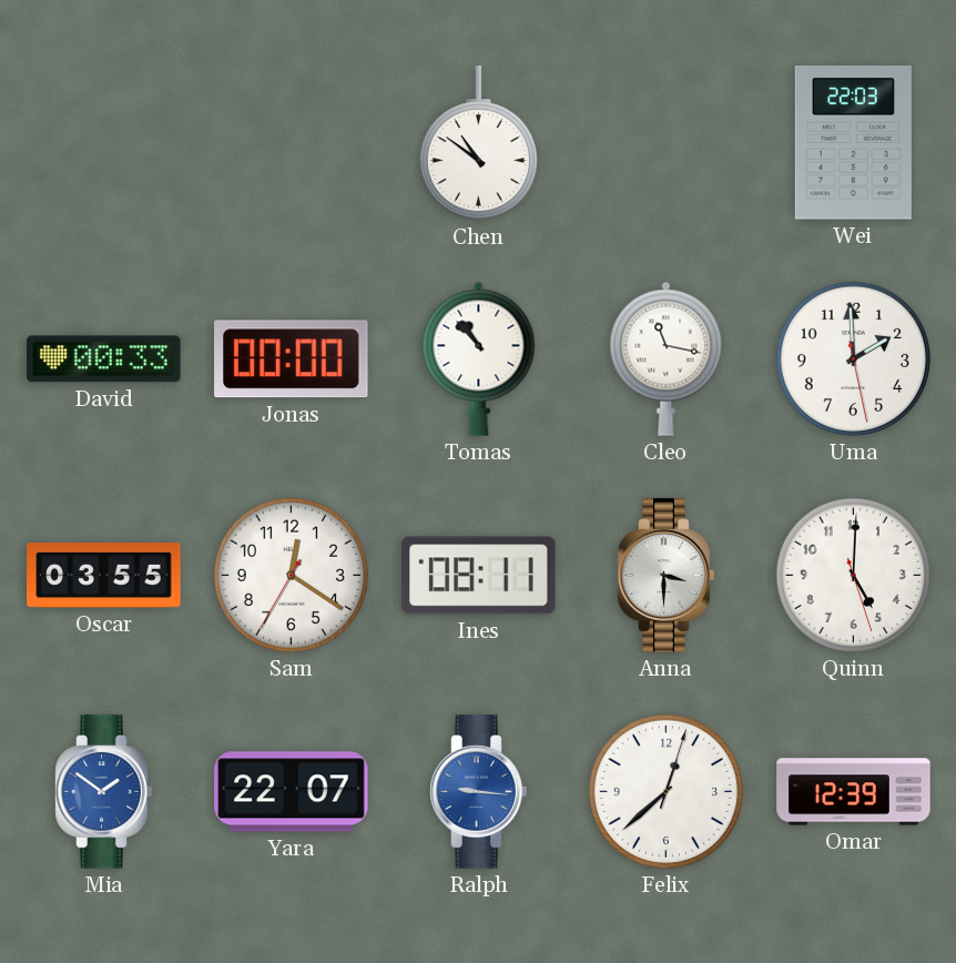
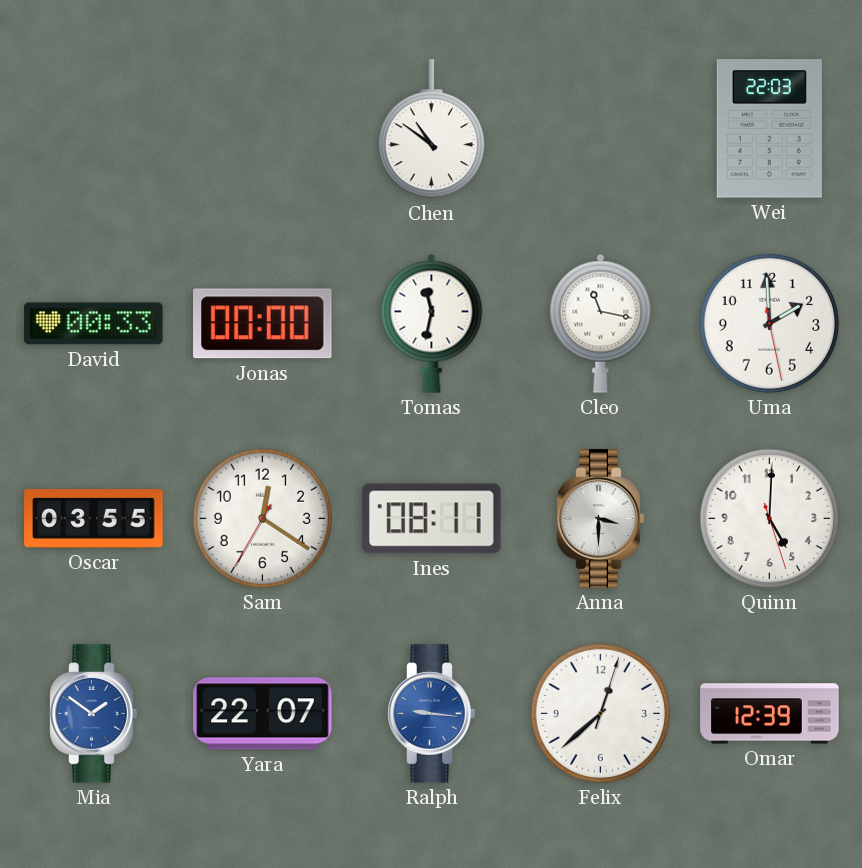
Tomas: 10:53 -> 11:32 (432, 323)
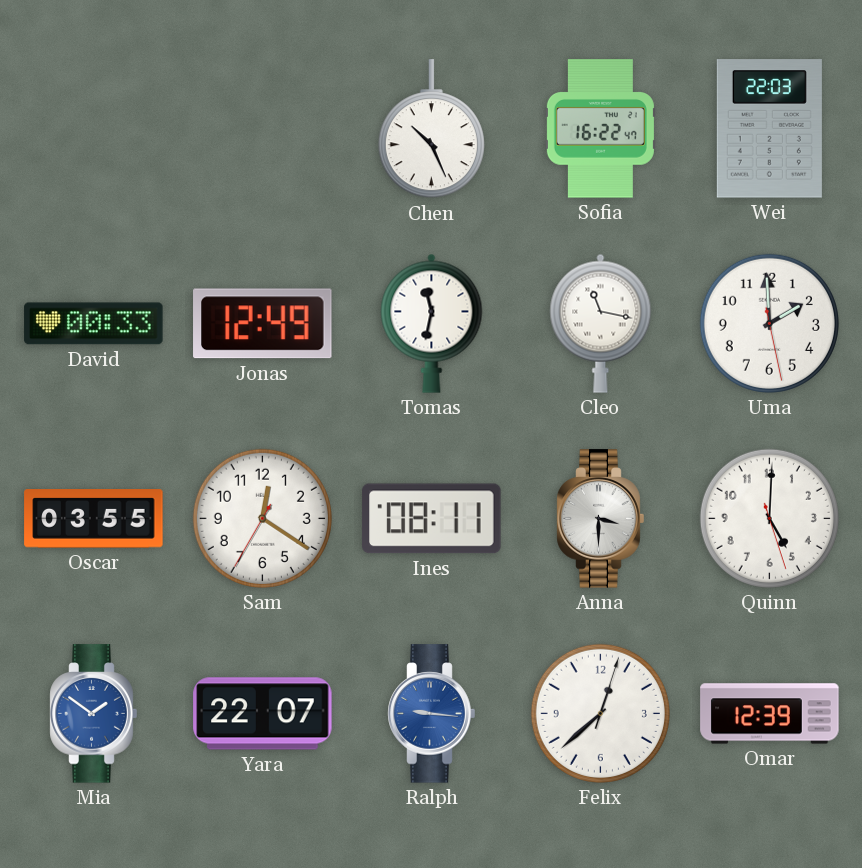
Chen: 10:51 -> 10:26 (431, 129)
Sofia: none -> 16:22 (600, 129)
Jonas: 00:00 -> 12:49 (263, 324)
